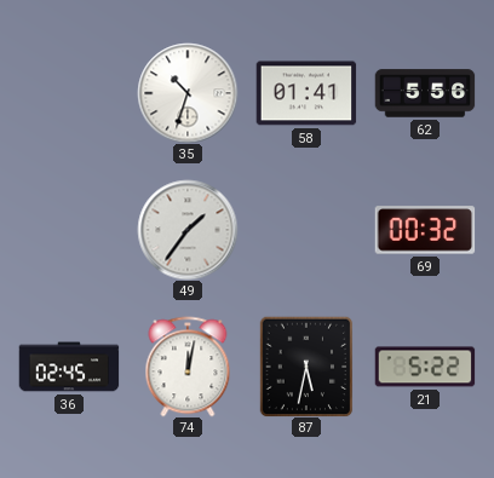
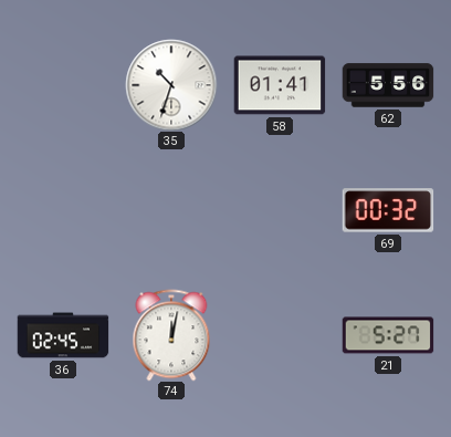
49: 1:36 -> none (188, 230)
87: 5:32 -> none (306, 367)
21: 5:22 -> 5:27 (388, 335)
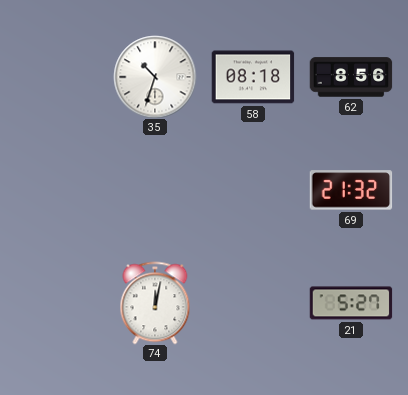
58: 01:41 -> 08:18 (253, 77)
62: 5:56 -> 8:56 (351, 77)
69: 00:32 -> 21:32 (351, 190)
36: 02:45 -> none (63, 335)
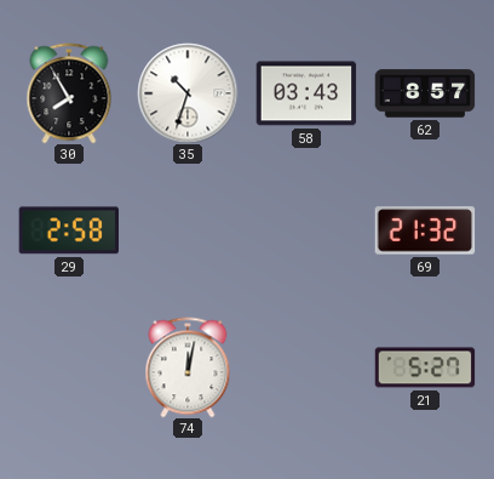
30: none -> 7:55 (69, 93)
58: 08:18 -> 03:43 (306, 93)
62: 8:56 -> 8:57 (425, 93)
29: none -> 2:58 (68, 230)
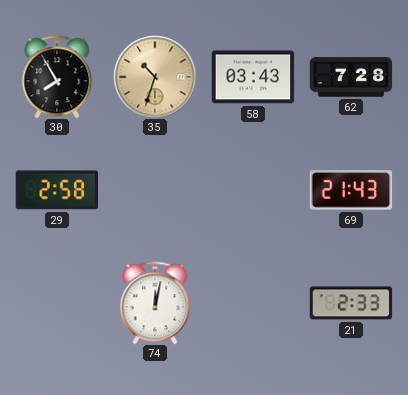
35 dial: white -> champagne (155, 77)
62: 8:57 -> 7:28 (351, 77)
69: 21:32 -> 21:43 (351, 190)
21: 5:27 -> 2:33 (351, 303)
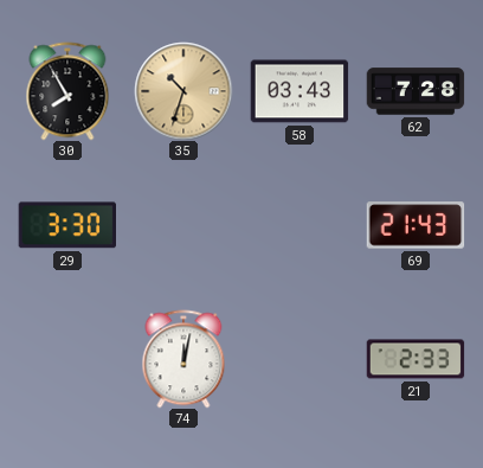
29: 2:58 -> 3:30 (66, 225)
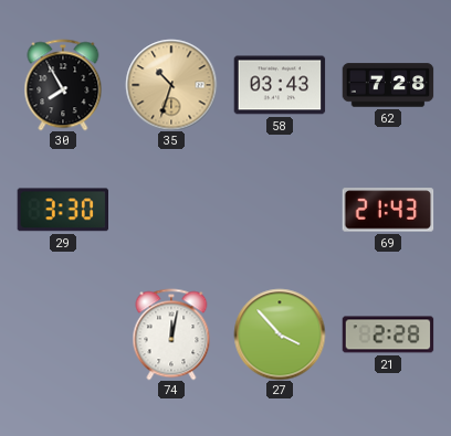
27: none -> 3:53 (280, 334)
21: 2:33 -> 2:28 (388, 334)
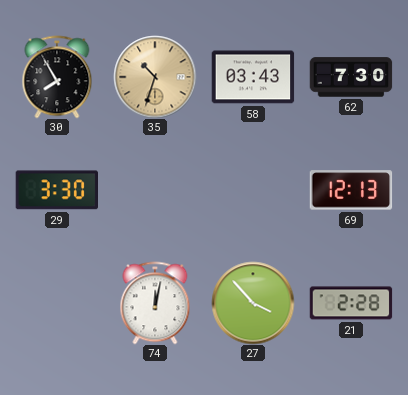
62: 7:28 -> 7:30 (351, 77)
69: 21:43 -> 12:13 (351, 190)
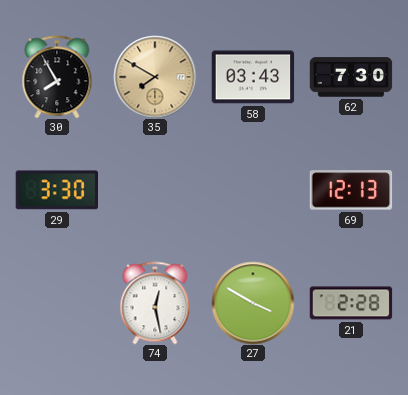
35: 10:33 -> 7:50 (155, 77)
74: 12:02 -> 12:28 (155, 303)
27: 3:53 -> 3:50 (253, 303)
